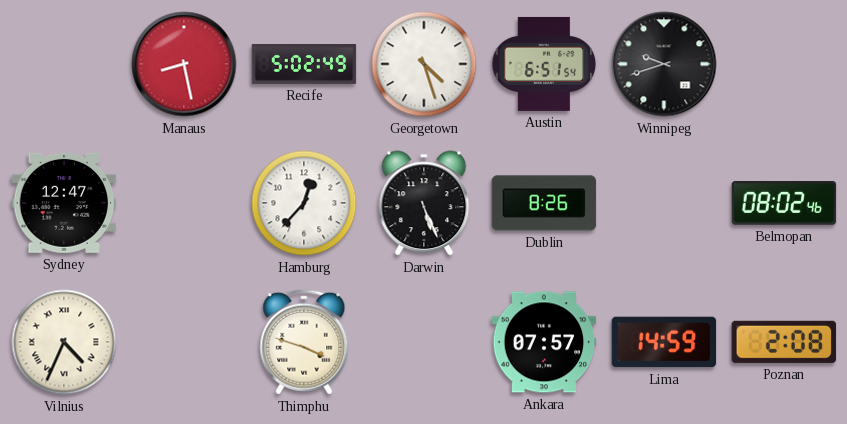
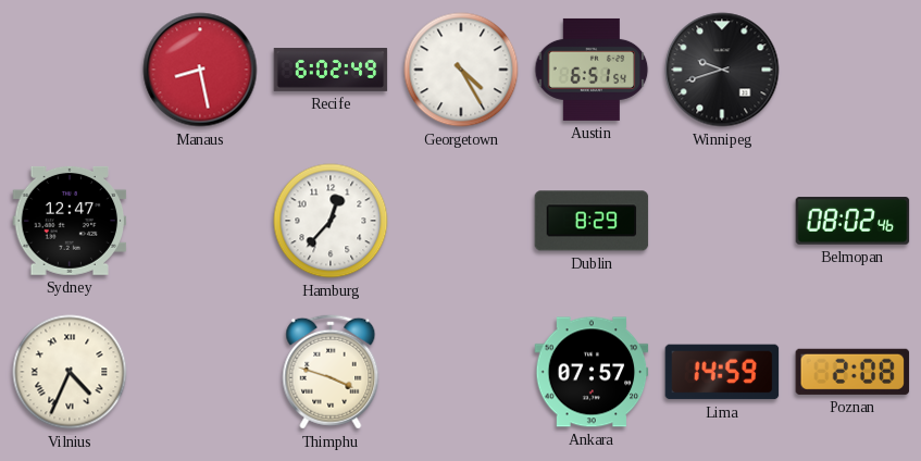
Recife: 5:02 -> 6:02 (331, 71)
Georgetown: 4:27 -> 4:25 (461, 70)
Darwin: 5:26 -> none (424, 203)
Dublin: 8:26 -> 8:29 (592, 221)
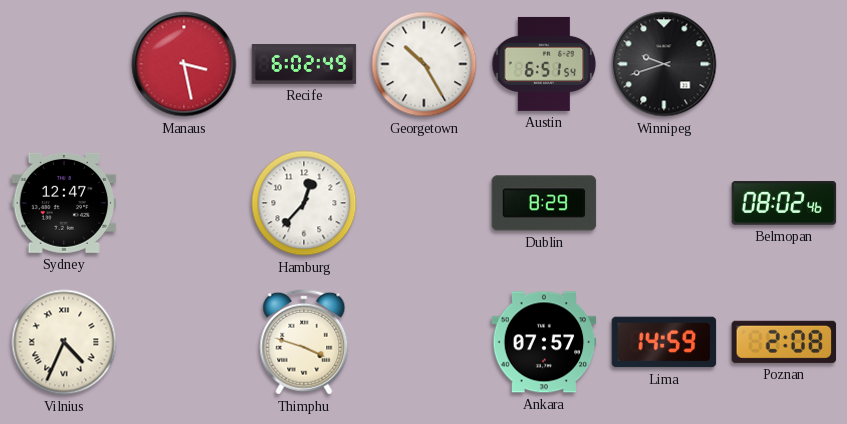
Manaus: 8:28 -> 3:28 (184, 64)
Georgetown: 4:25 -> 10:25 (424, 64)
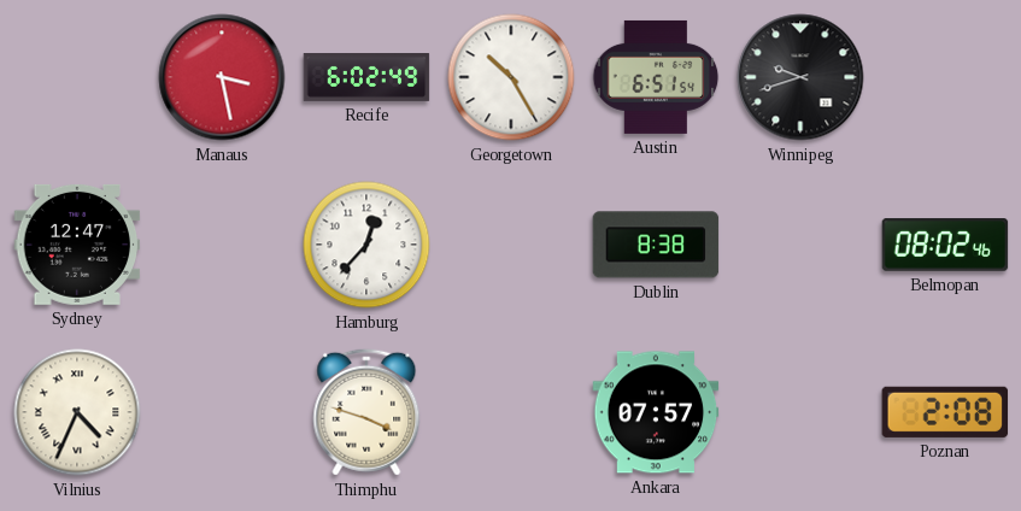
Dublin: 8:29 -> 8:38 (656, 245)
Lima: 14:59 -> none (664, 342)
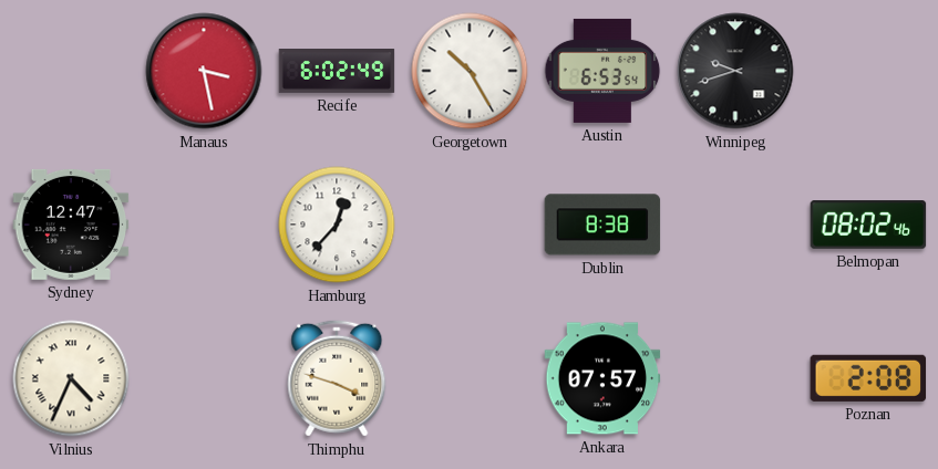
Austin: 6:51 -> 6:53 (602, 71)
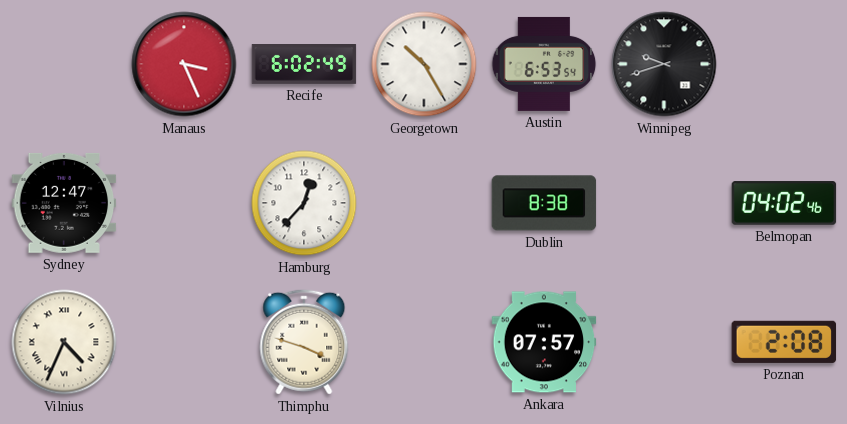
Manaus: 3:28 -> 3:26 (184, 64)
Belmopan: 08:02 -> 04:02 (784, 203)
